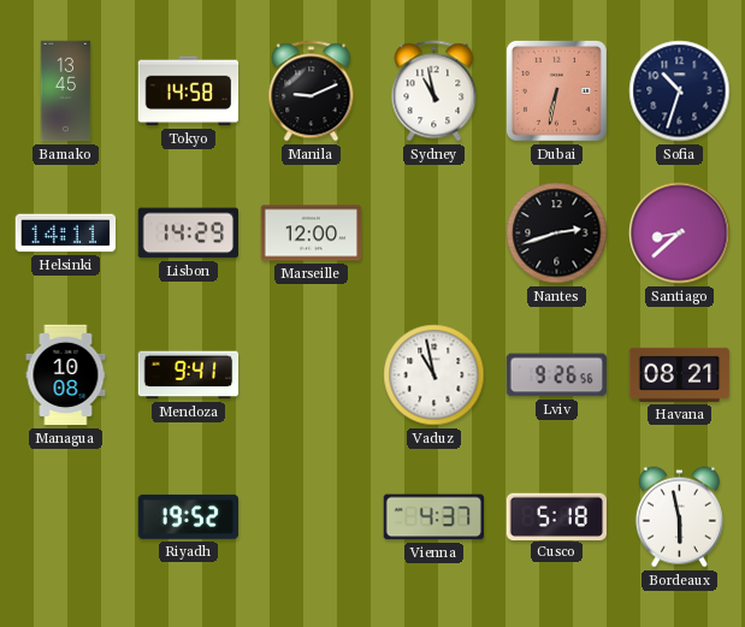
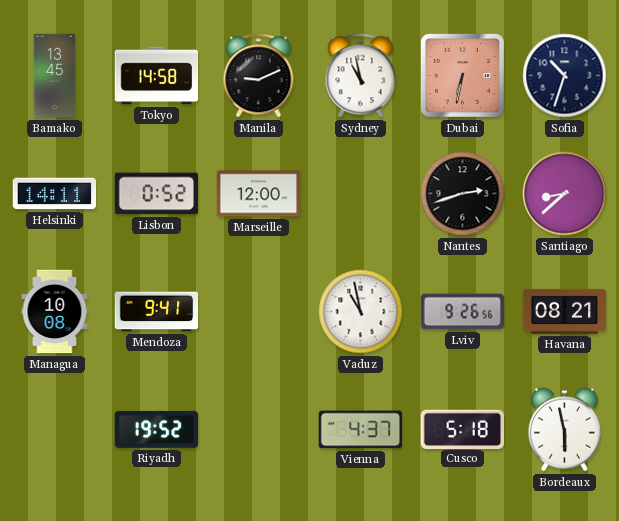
Lisbon: 14:29 -> 0:52 (156, 194)
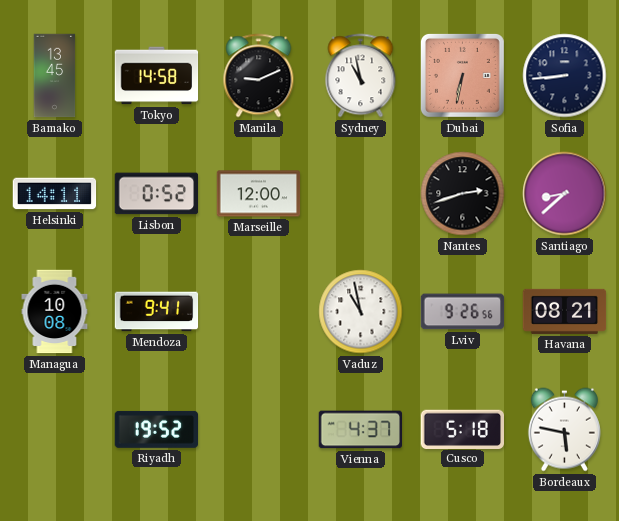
Sofia: 10:33 -> 8:44 (565, 76)
Bordeaux: 5:58 -> 5:47 (564, 430)
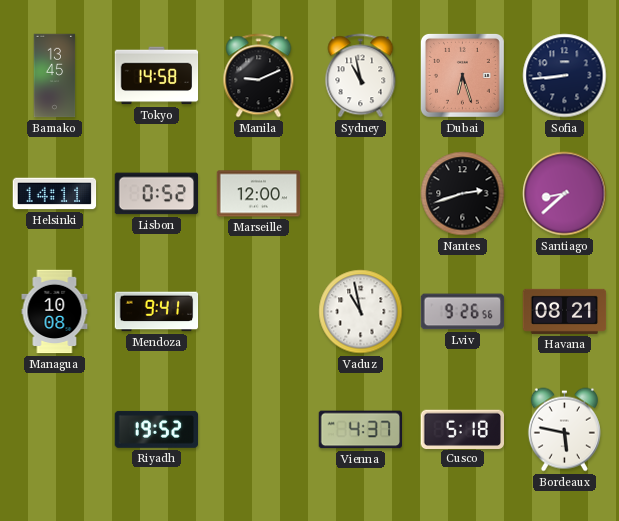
Dubai: 6:32 -> 6:27 (462, 75)
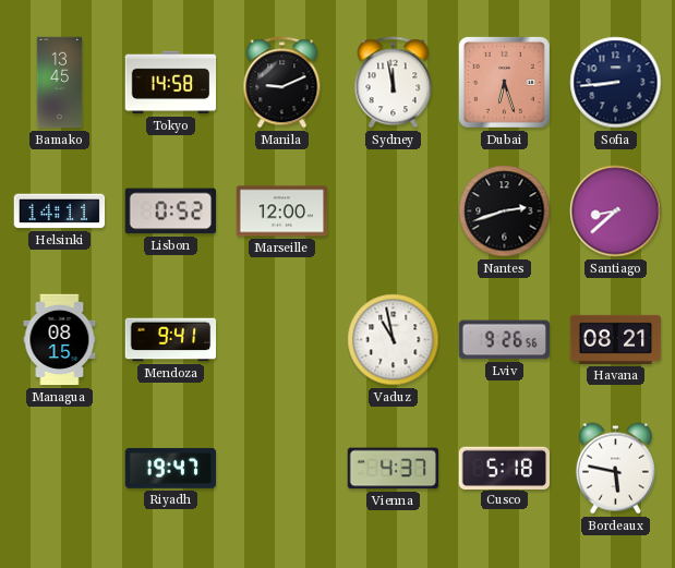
Sydney: 10:58 -> 11:58 (394, 83)
Managua: 10:08 -> 08:15 (60, 340)
Riyadh: 19:52 -> 19:47 (171, 468)
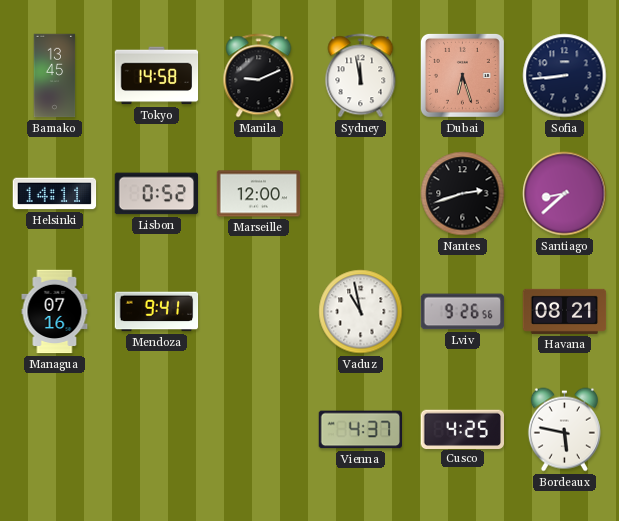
Managua: 08:15 -> 07:16 (55, 312)
Riyadh: 19:47 -> none (171, 468)
Cusco: 5:18 -> 4:25 (462, 429)
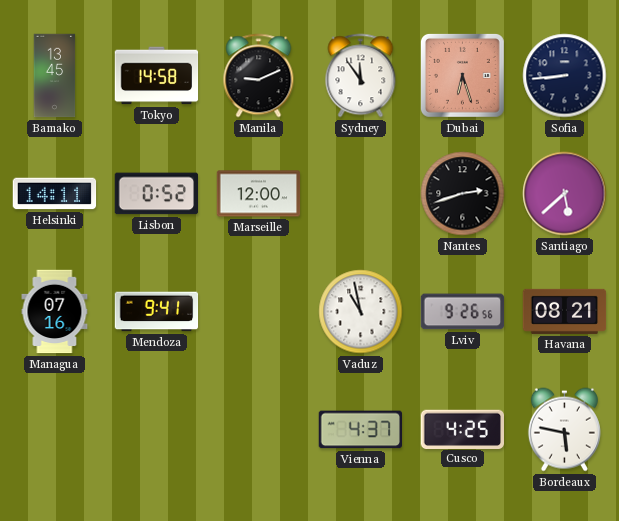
Sydney: 11:58 -> 11:54 (361, 76)
Santiago: 8:38 -> 5:38 (565, 194)
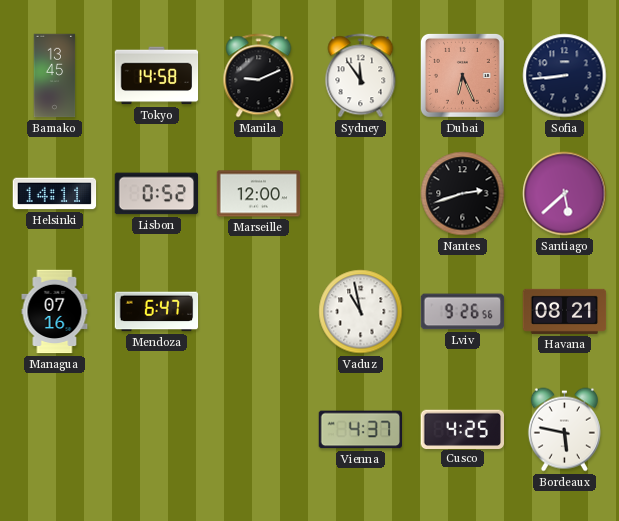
Dubai: 6:27 -> 6:26 (462, 75)
Mendoza: 9:41 -> 6:47 (157, 312)
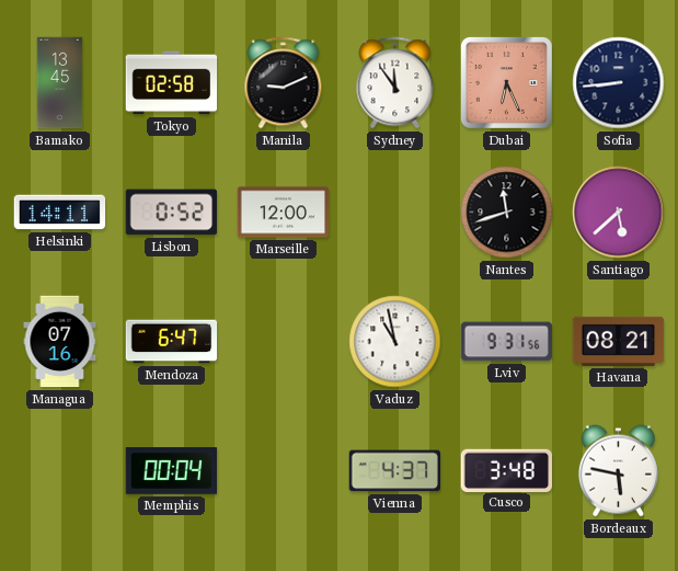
Tokyo: 14:58 -> 02:58 (172, 83)
Nantes: 2:42 -> 11:42 (507, 213)
Lviv: 9:26 -> 9:31 (507, 342)
Memphis: none -> 00:04 (172, 471)
Cusco: 4:25 -> 3:48 (506, 470)
